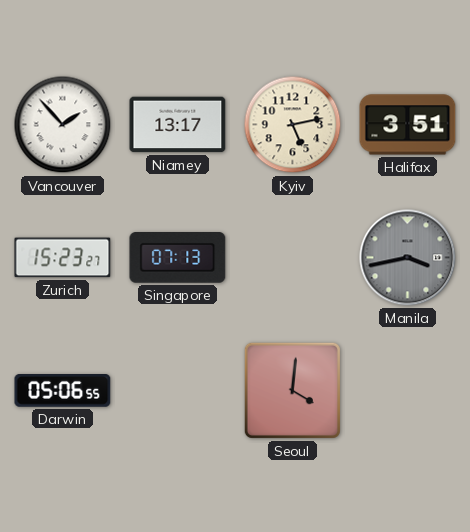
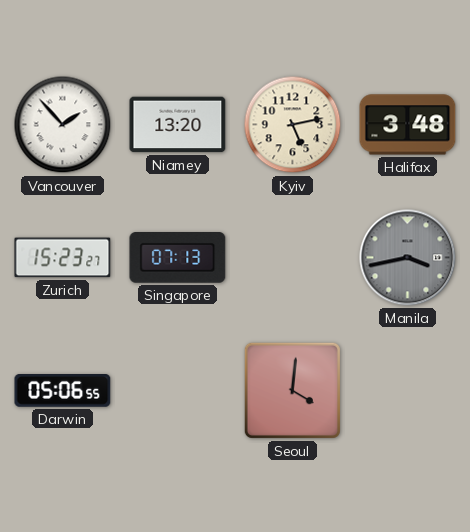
Niamey: 13:17 -> 13:20 (178, 125)
Halifax: 3:51 -> 3:48 (408, 125)
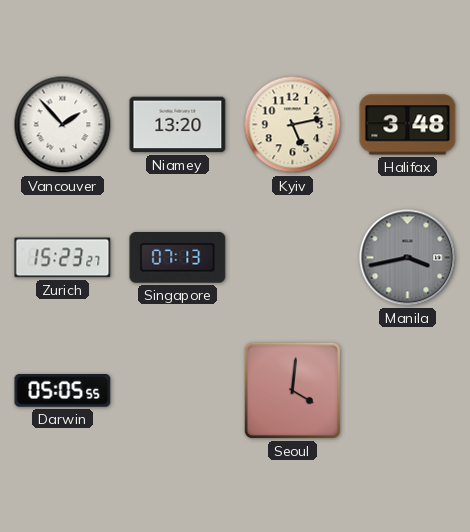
Darwin: 05:06 -> 05:05 (63, 391)
